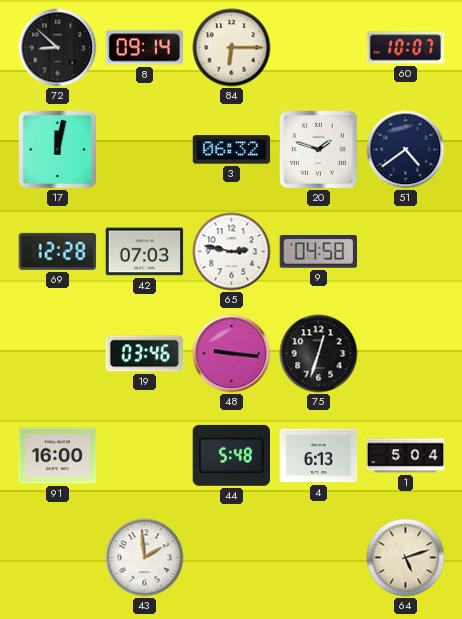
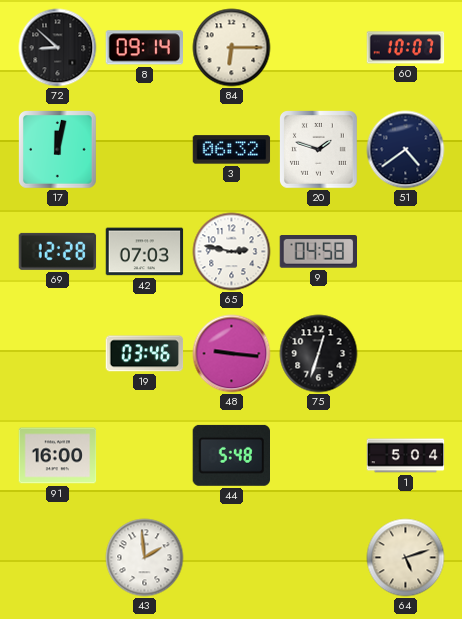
4: 6:13 -> none (319, 456)
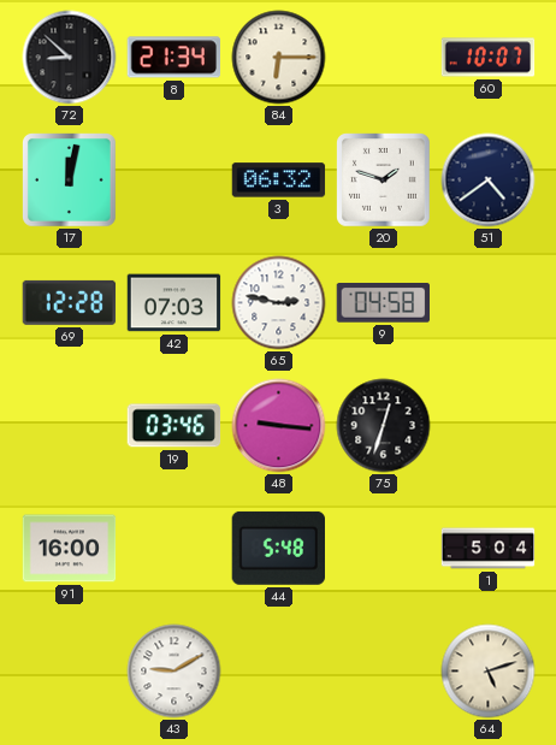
8: 09:14 -> 21:34 (173, 58)
43: 1:59 -> 9:10 (175, 672)
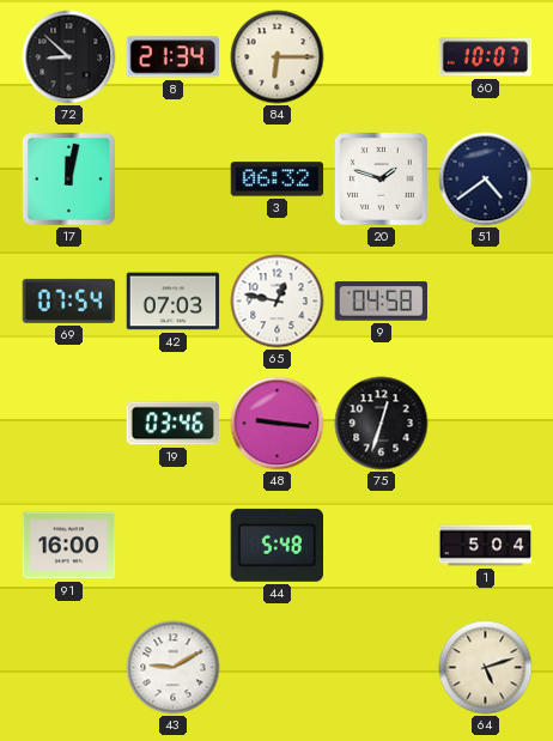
69: 12:28 -> 07:54 (69, 300)
65: 2:47 -> 12:47 (278, 302)
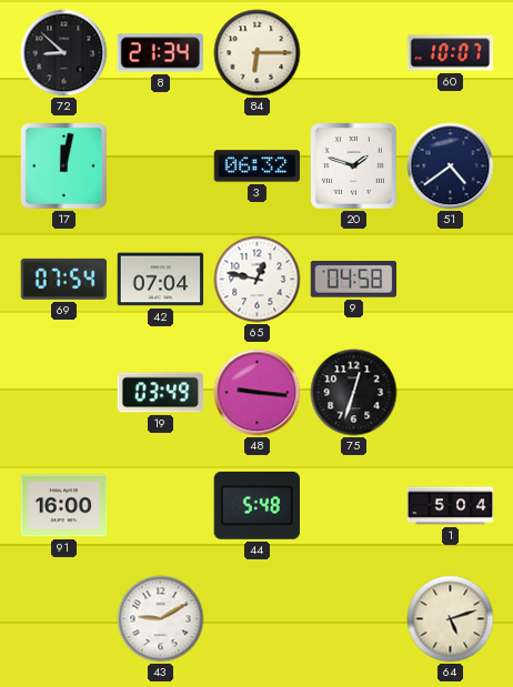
42: 07:03 -> 07:04 (161, 280)
19: 03:46 -> 03:49 (161, 393)
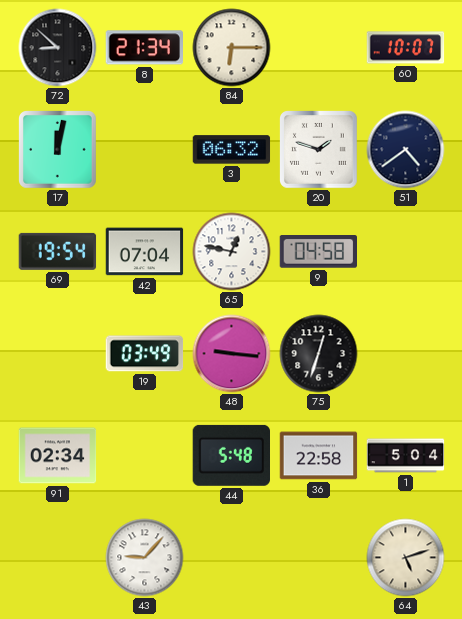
69: 07:54 -> 19:54 (58, 251)
91: 16:00 -> 02:34 (58, 456)
36: none -> 22:58 (319, 456)
43: 9:10 -> 9:07 (145, 558)
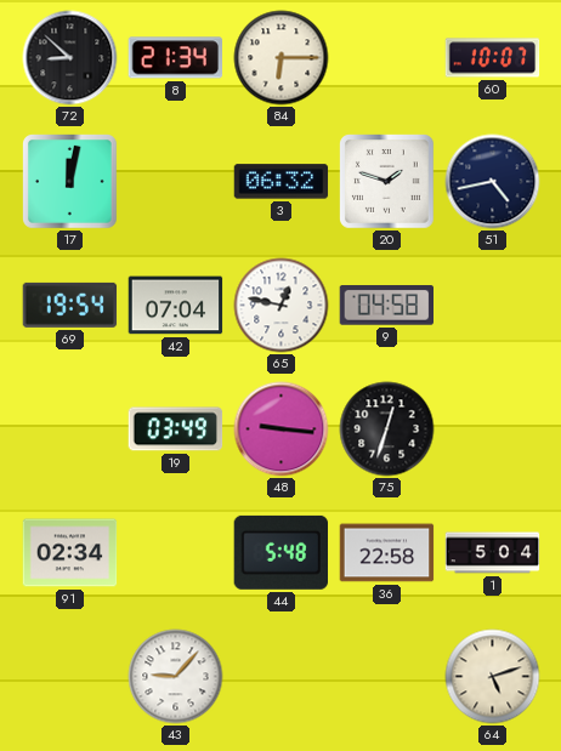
51: 4:39 -> 4:43 (493, 182)
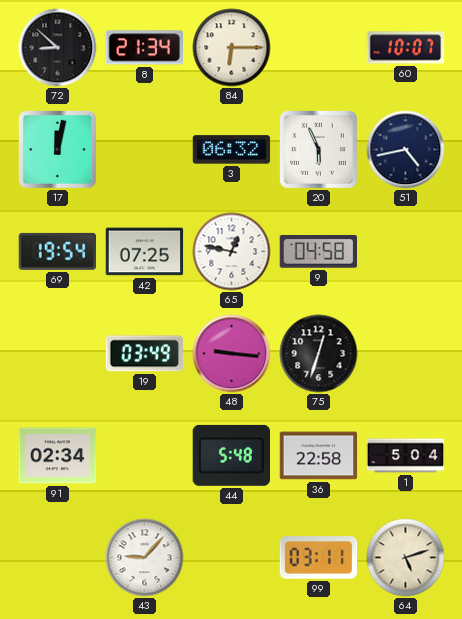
20: 1:48 -> 5:56 (319, 150)
42: 07:04 -> 07:25 (145, 252)
99: none -> 03:11 (319, 558)
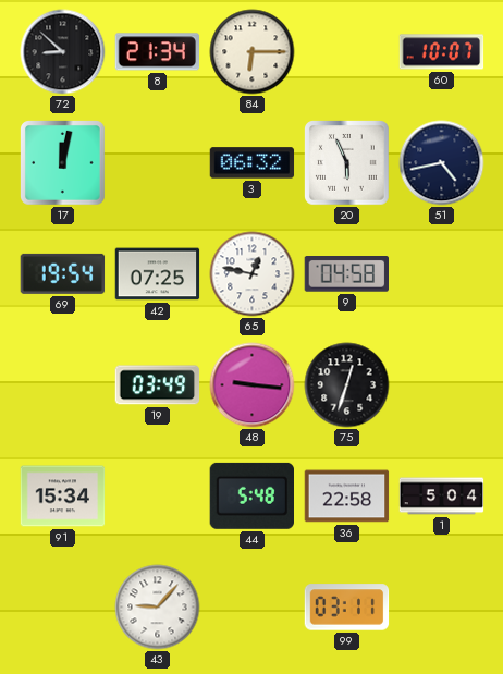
91: 02:34 -> 15:34 (63, 497)
64: 5:12 -> none (406, 558)
